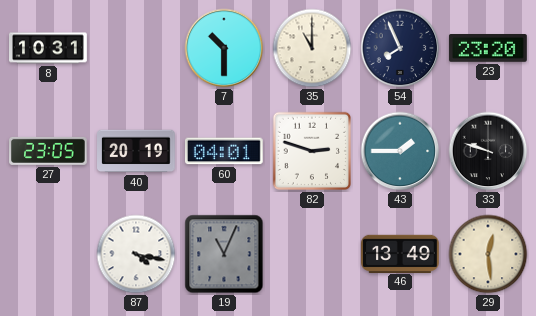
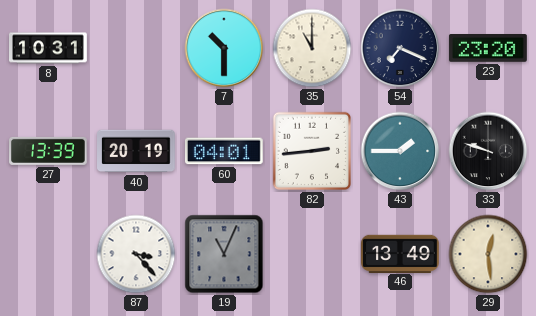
54: 7:56 -> 7:19 (400, 48)
27: 23:05 -> 13:39 (49, 151)
82: 2:48 -> 2:44 (312, 151)
87: 4:17 -> 3:23 (136, 254)
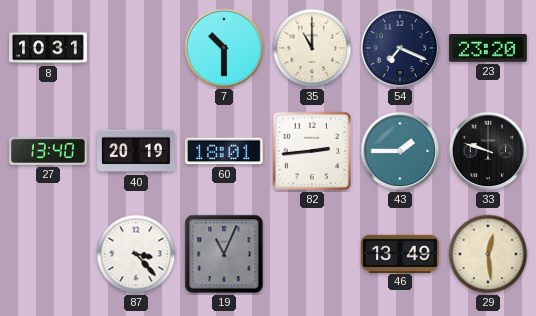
27: 13:39 -> 13:40 (49, 151)
60: 04:01 -> 18:01 (224, 151)
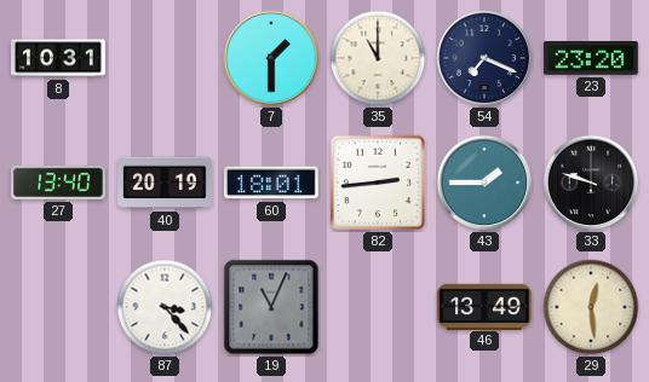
7: 10:30 -> 1:30 (271, 58)
